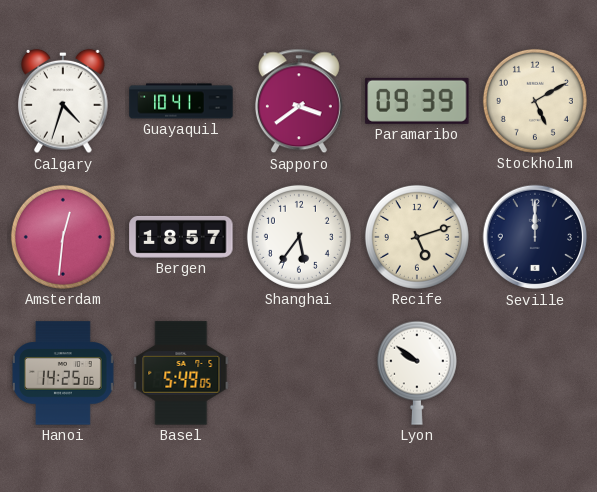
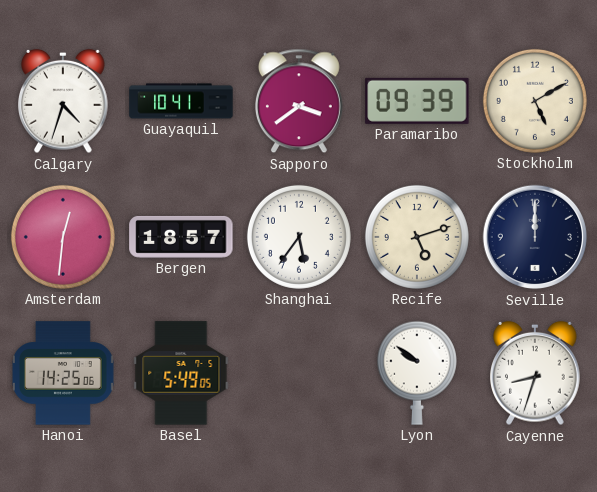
Cayenne: none -> 8:33 (535, 373)
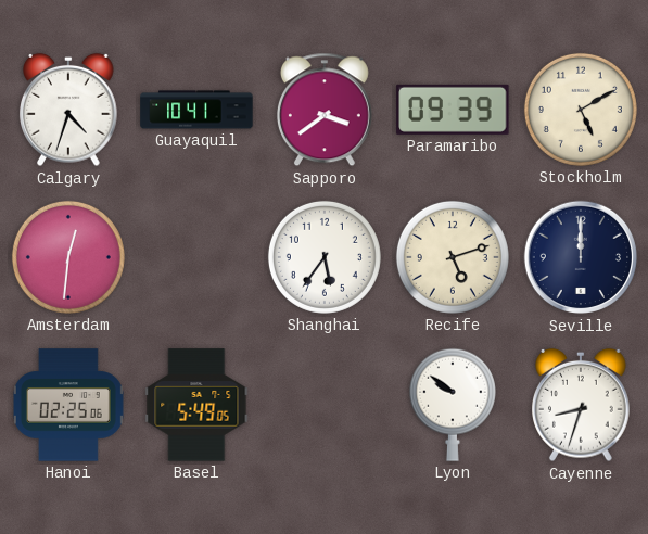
Bergen: 18:57 -> none (181, 237)
Hanoi: 14:25 -> 02:25 (68, 405)
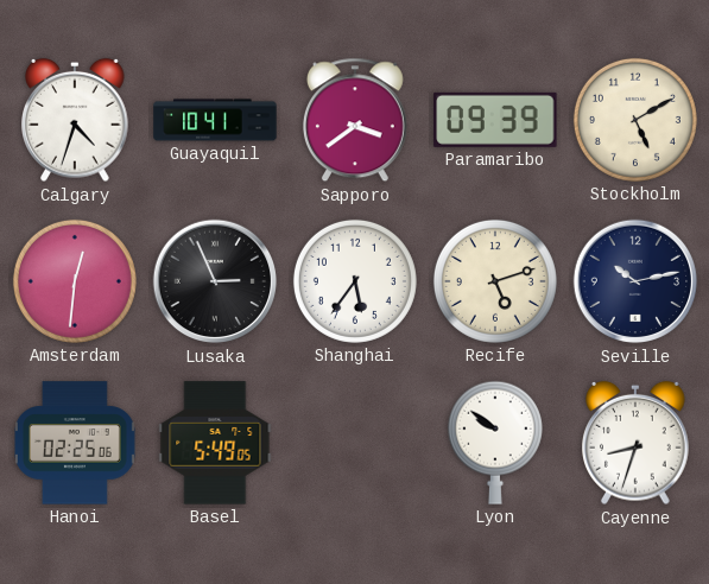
Lusaka: none -> 2:56 (215, 281)
Seville: 12:00 -> 10:13 (635, 281)
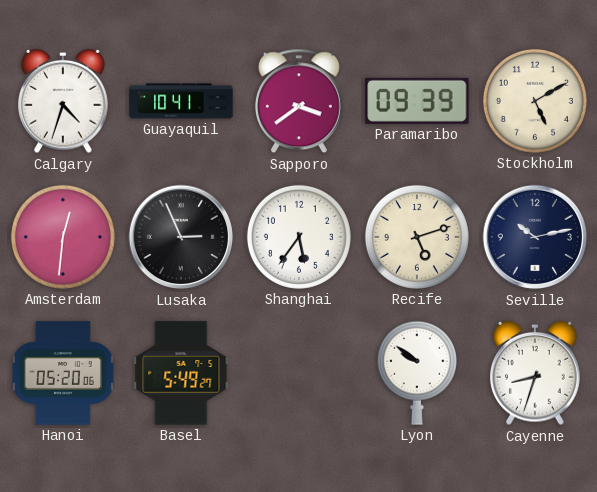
Hanoi: 02:25 -> 05:20 (63, 373)
Basel: 5:49:05 -> 5:49:27 (181, 373)
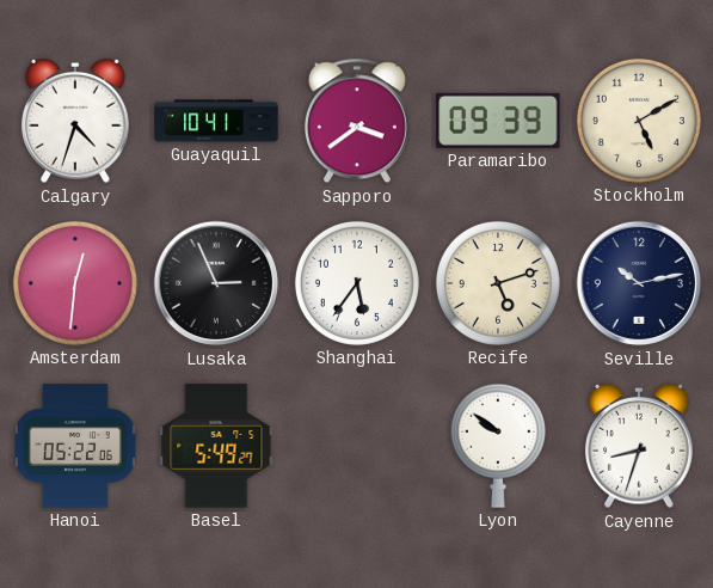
Hanoi: 05:20 -> 05:22 (75, 446)
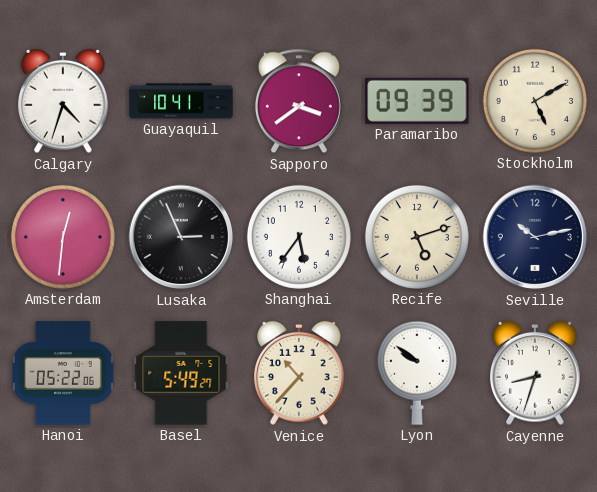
Venice: none -> 10:37 (299, 373)
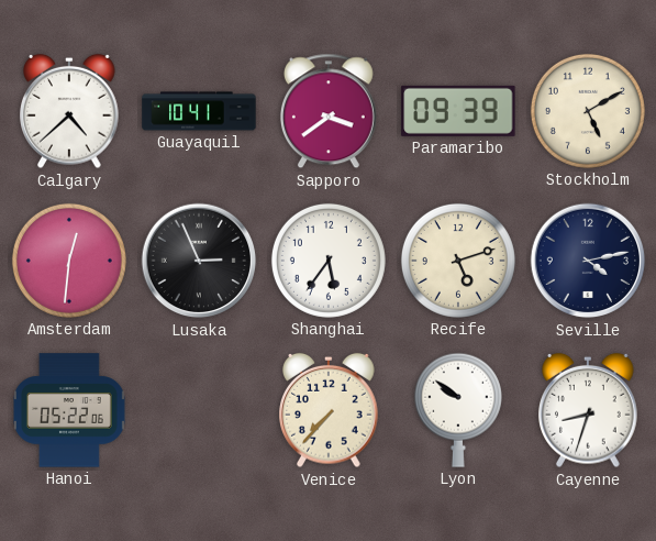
Calgary: 4:33 -> 4:38 (69, 111)
Seville: 10:13 -> 4:13 (588, 261)
Basel: 5:49 -> none (181, 373)
Venice: 10:37 -> 7:37 (329, 410)
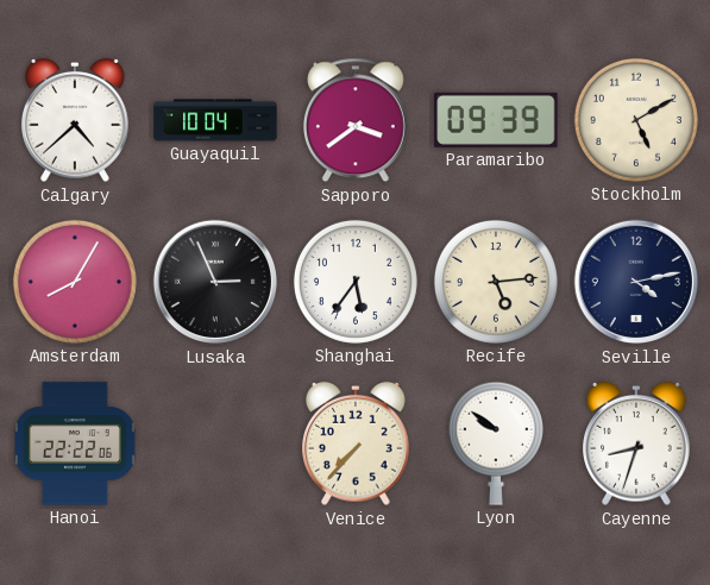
Guayaquil: 10:41 -> 10:04 (215, 120)
Amsterdam: 12:31 -> 8:05 (75, 282)
Recife: 5:12 -> 5:14 (496, 282)
Hanoi: 05:22 -> 22:22 (75, 444)
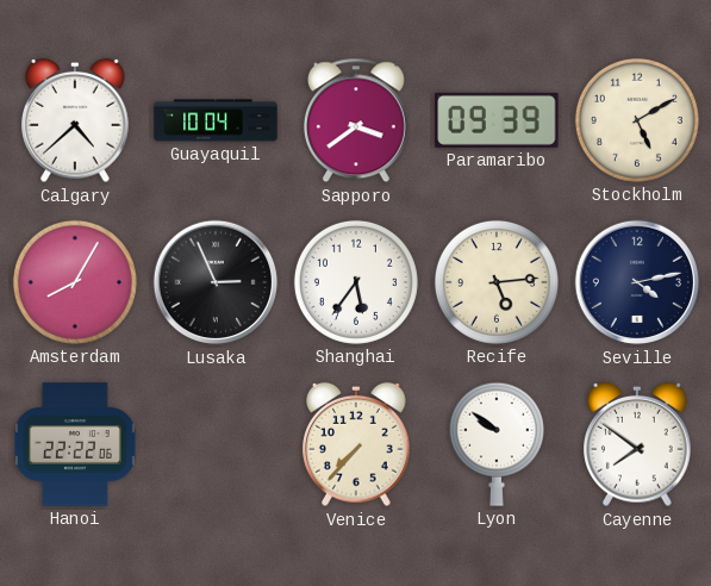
Cayenne: 8:33 -> 7:51 (637, 444)
